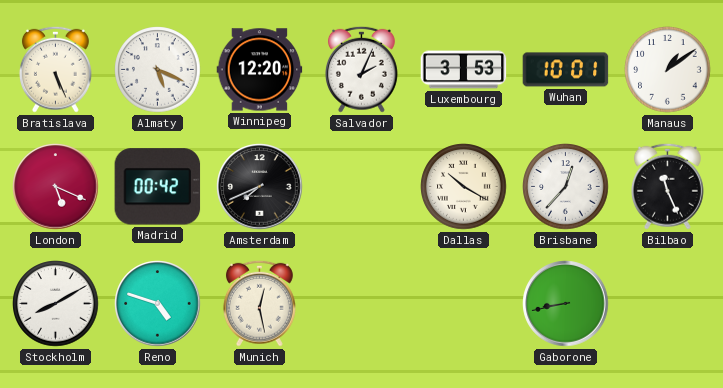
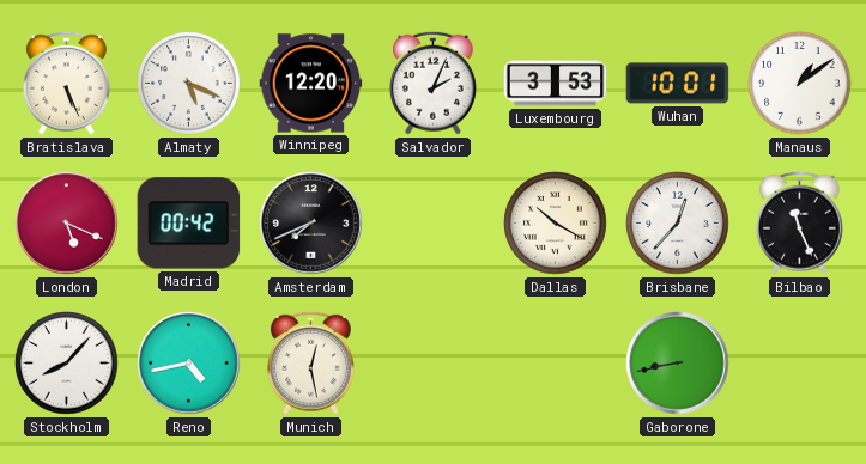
Stockholm: 8:10 -> 8:07 (67, 364)
Reno: 4:48 -> 4:43 (189, 364)
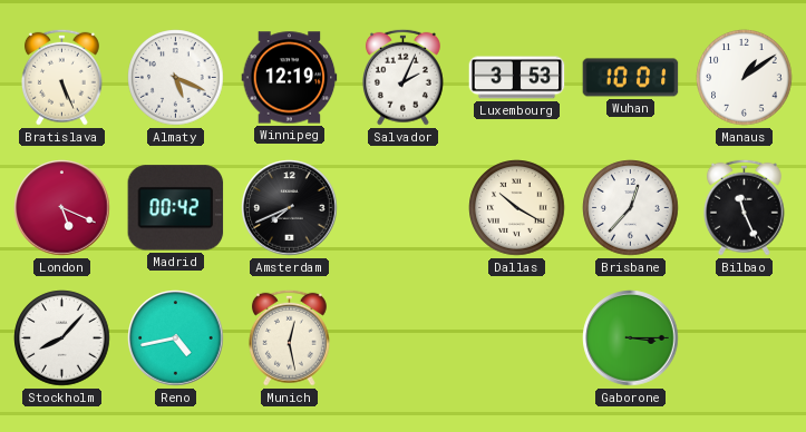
Winnipeg: 12:20 -> 12:19 (290, 78)
Gaborone: 8:43 -> 3:15 (631, 338)
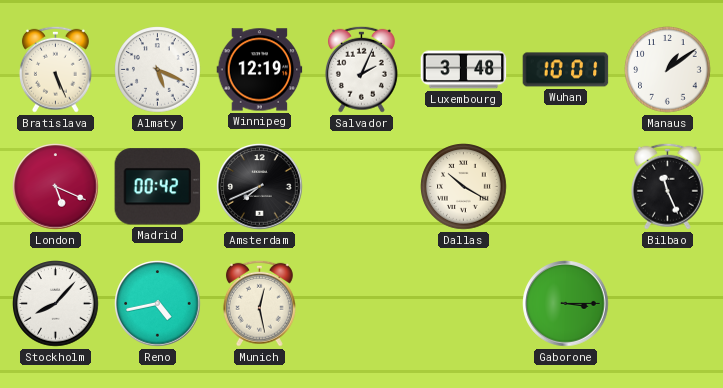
Luxembourg: 3:53 -> 3:48 (464, 70)
Brisbane: 12:37 -> none (631, 208)
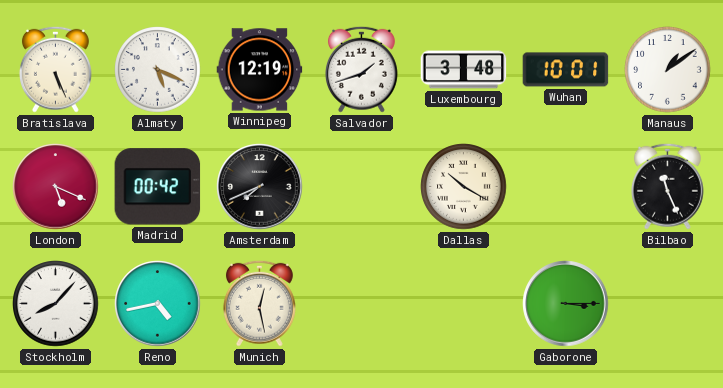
Salvador: 2:04 -> 1:42 (361, 69)
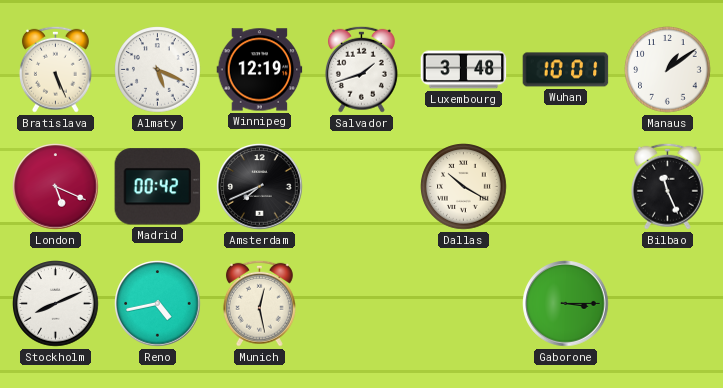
Stockholm: 8:07 -> 8:11 (56, 304)
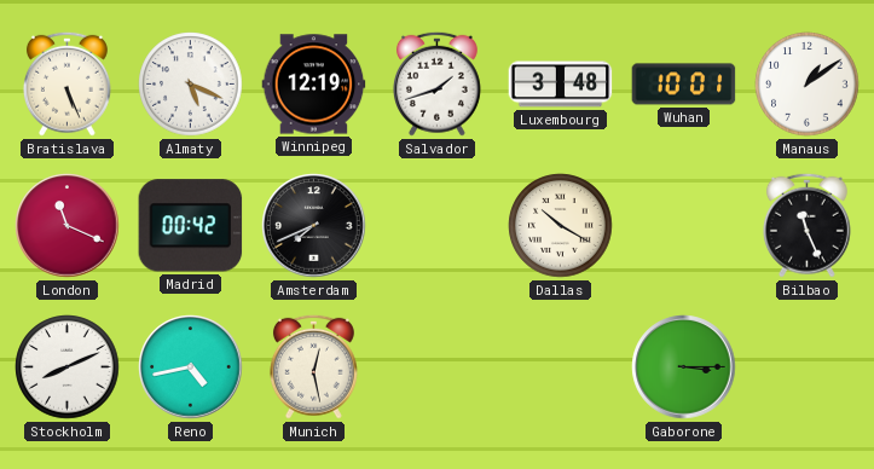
London: 5:19 -> 11:19 (68, 226)
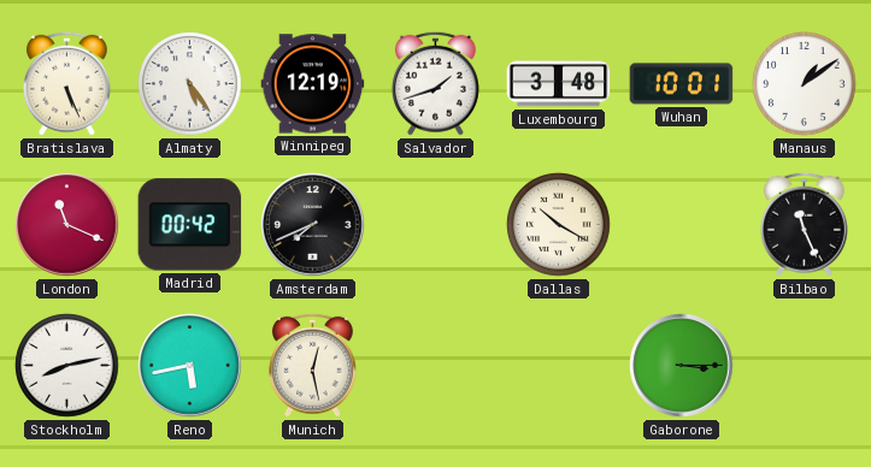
Almaty: 5:19 -> 5:24 (190, 84)
Stockholm: 8:11 -> 8:13 (67, 366)
Reno: 4:43 -> 5:43 (190, 366)
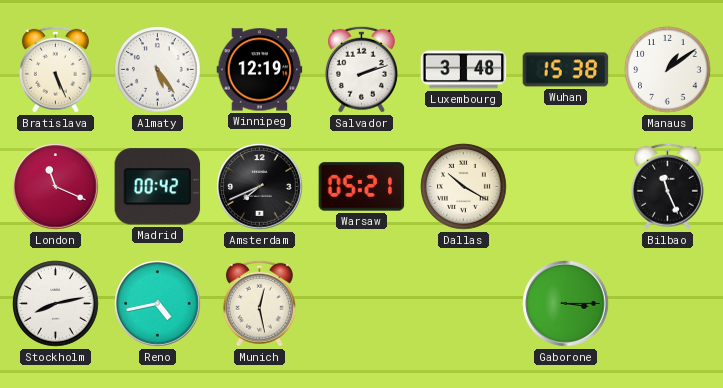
Salvador: 1:42 -> 2:12 (361, 69)
Wuhan: 10:01 -> 15:38 (566, 70)
Warsaw: none -> 05:21 (362, 187)
Reno: 5:43 -> 4:43 (158, 304)
